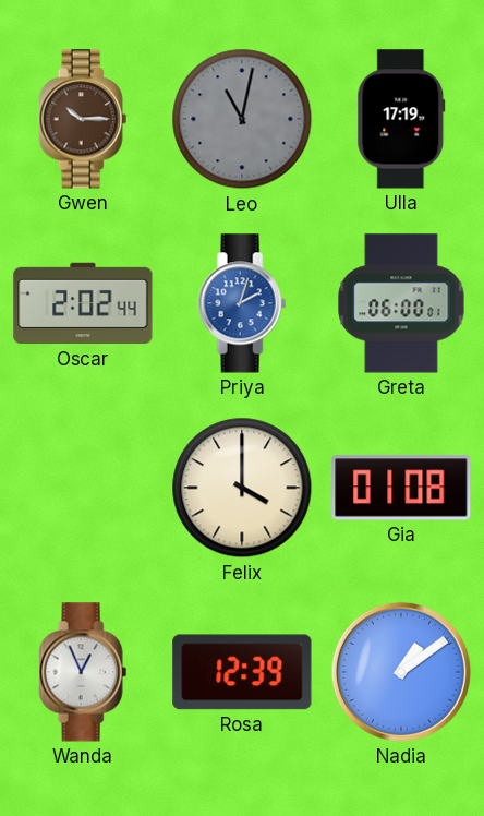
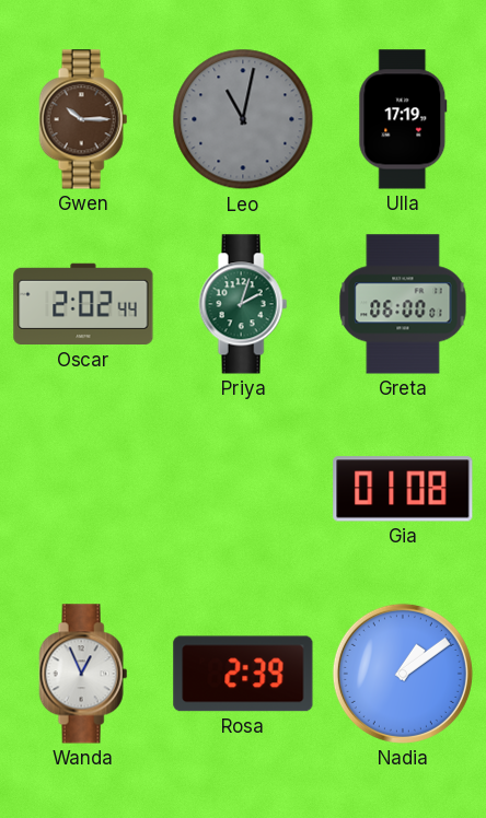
Priya dial: blue -> green (243, 304)
Felix: 4:00 -> none (242, 488)
Rosa: 12:39 -> 2:39 (243, 674)
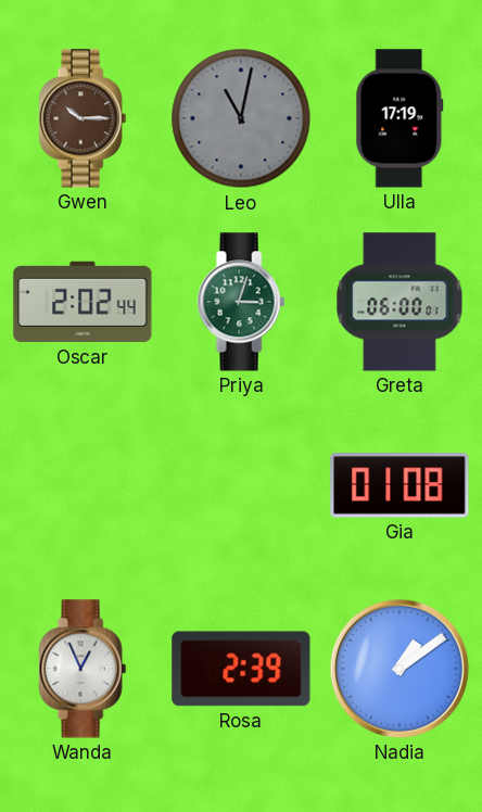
Priya: 2:03 -> 3:03 (241, 302)
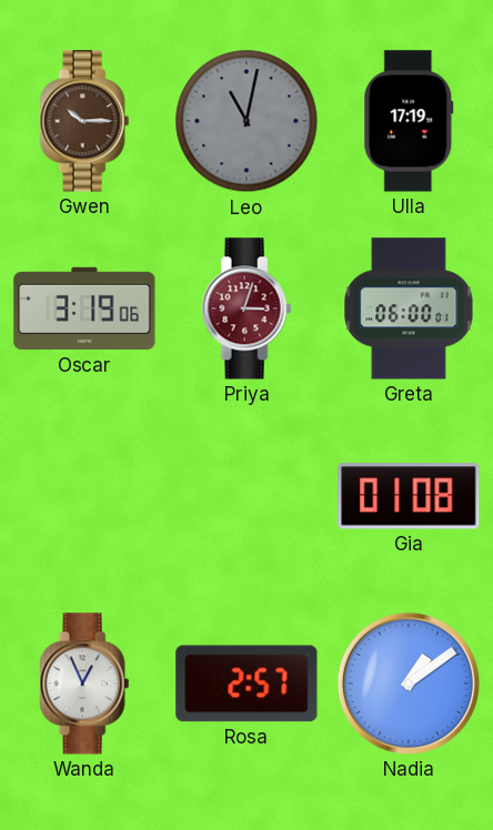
Oscar: 2:02 -> 3:19 (84, 308)
Priya dial: green -> burgundy (247, 308)
Rosa: 2:39 -> 2:57 (247, 684)
